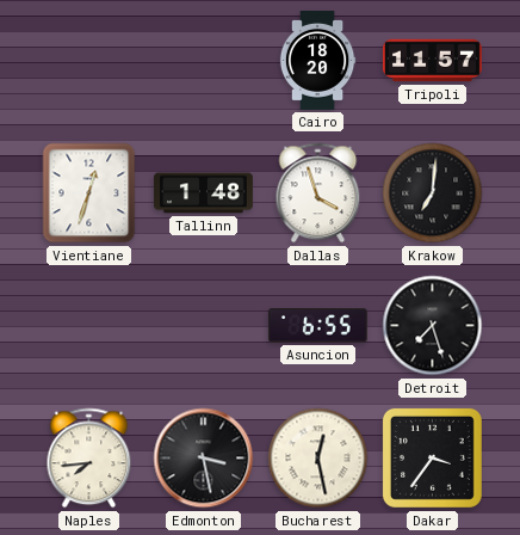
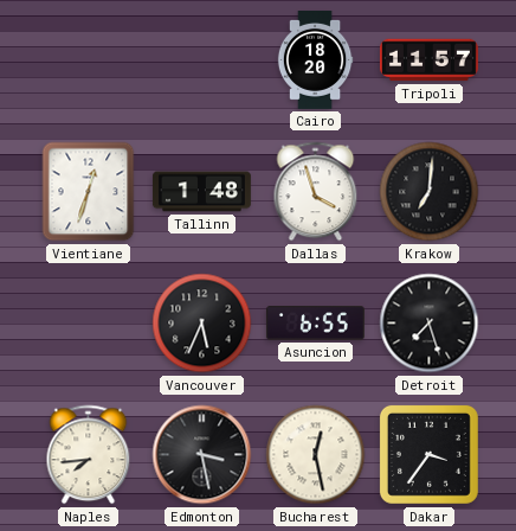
Vancouver: none -> 5:34 (202, 324)
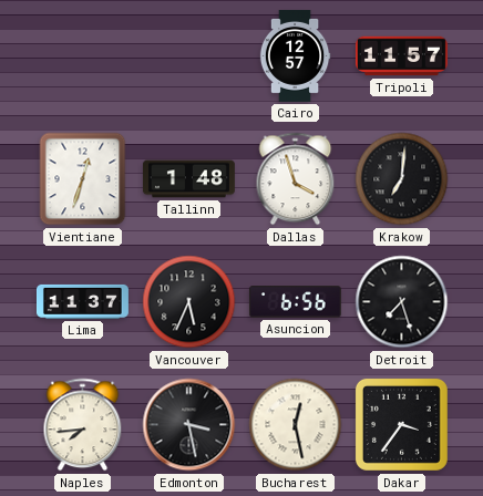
Cairo: 18:20 -> 12:57 (295, 55)
Lima: none -> 11:37 (82, 301)
Asuncion: 6:55 -> 6:56 (295, 302)
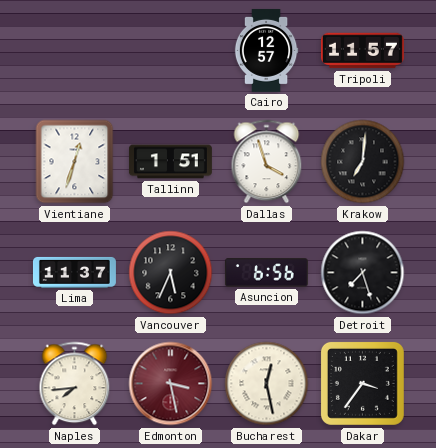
Tallinn: 1:48 -> 1:51 (170, 162)
Edmonton dial: black -> burgundy (171, 384)
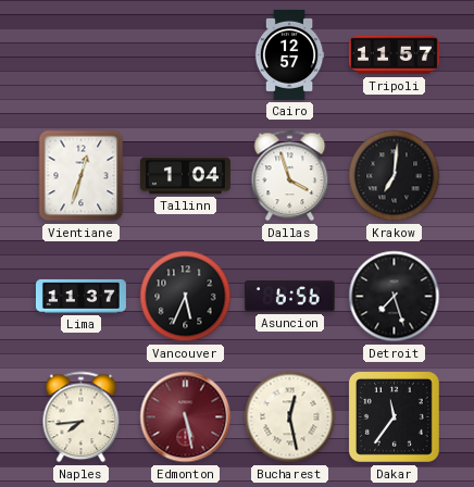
Tallinn: 1:51 -> 1:04 (185, 176)
Edmonton: 3:28 -> 5:28 (186, 417)
Dakar: 3:36 -> 11:36 (394, 416)
